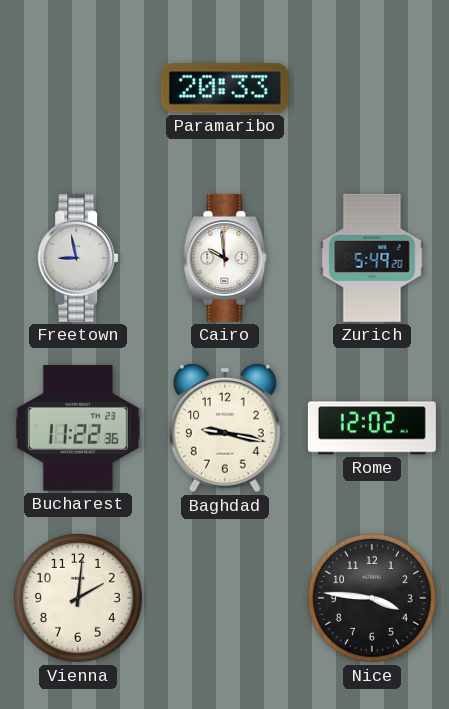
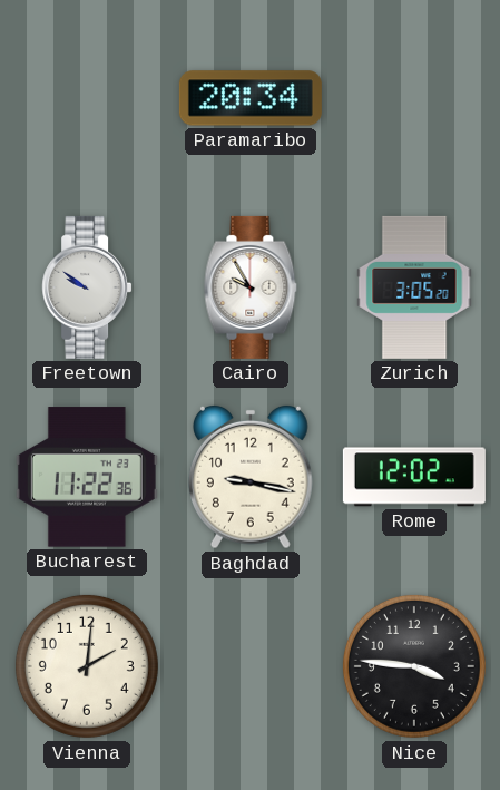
Paramaribo: 20:33 -> 20:34 (251, 98)
Freetown: 8:58 -> 9:51 (87, 287)
Cairo: 9:59 -> 9:55 (251, 287)
Zurich: 5:49 -> 3:05 (414, 287)
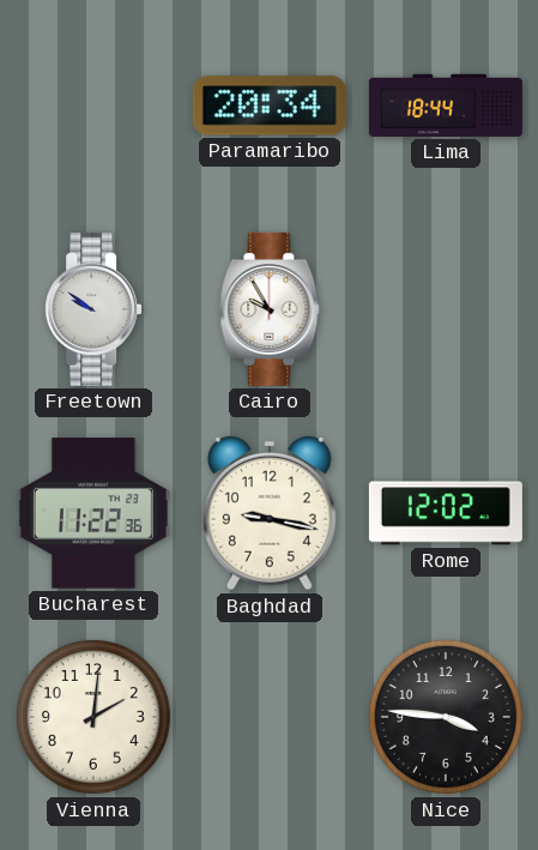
Lima: none -> 18:44 (446, 106)
Zurich: 3:05 -> none (414, 287)
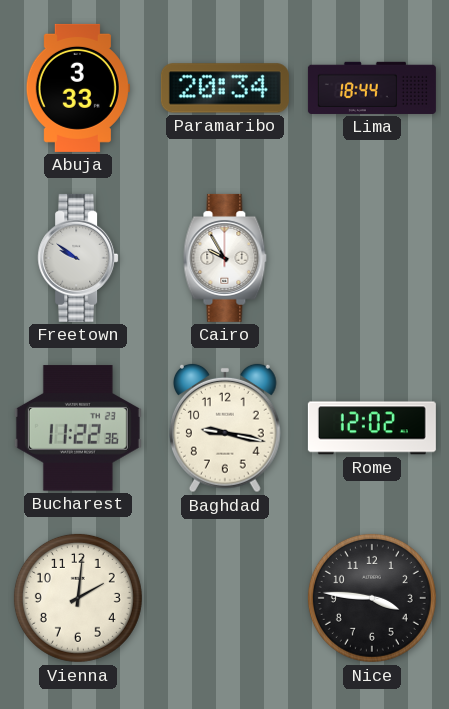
Abuja: none -> 3:33 (78, 88)
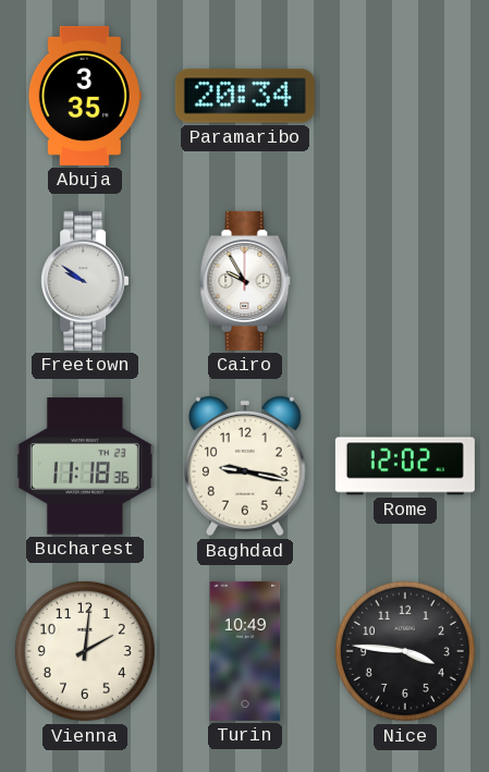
Abuja: 3:33 -> 3:35 (85, 96)
Lima: 18:44 -> none (372, 88)
Bucharest: 11:22 -> 11:18 (85, 466)
Turin: none -> 10:49 (245, 651)
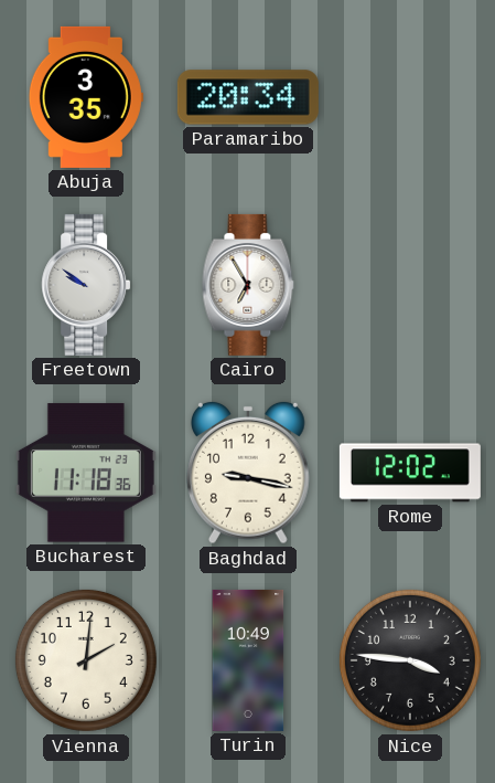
Cairo: 9:55 -> 6:55 (248, 285)
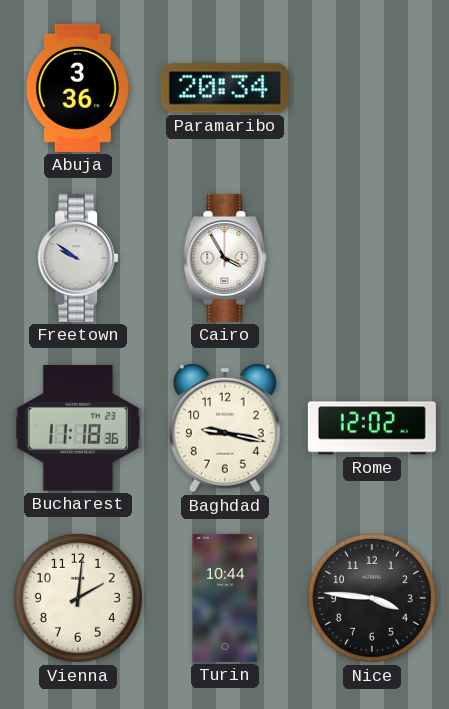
Abuja: 3:35 -> 3:36 (78, 88)
Cairo: 6:55 -> 3:55 (225, 258)
Turin: 10:49 -> 10:44 (225, 598)
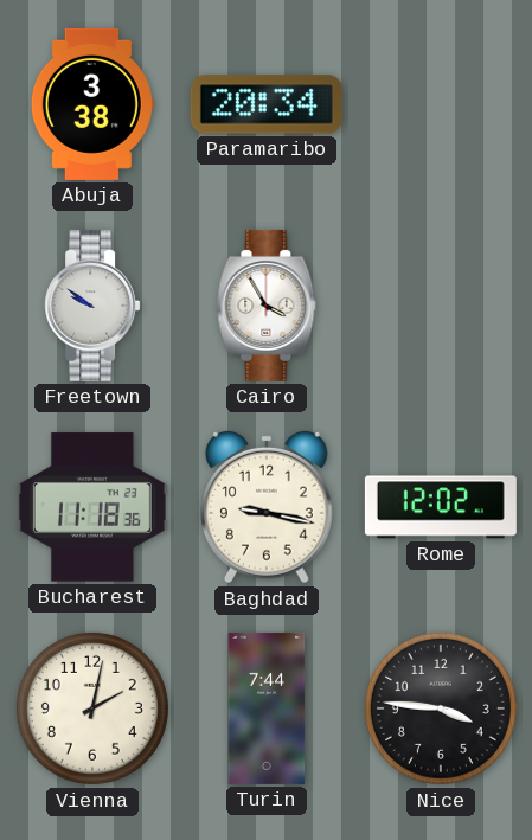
Abuja: 3:36 -> 3:38 (92, 104)
Vienna: 2:01 -> 2:02 (92, 708)
Turin: 10:44 -> 7:44 (267, 708)
